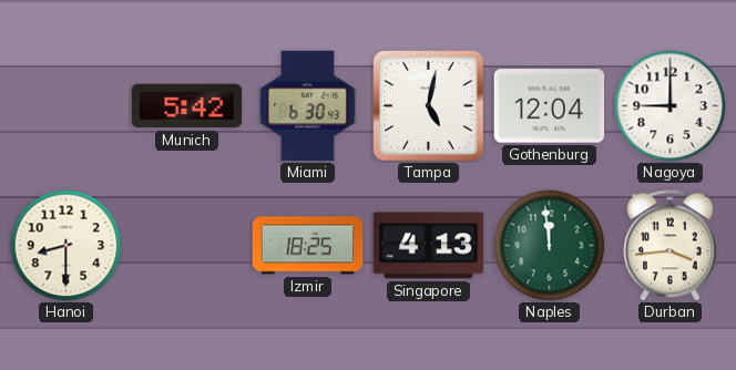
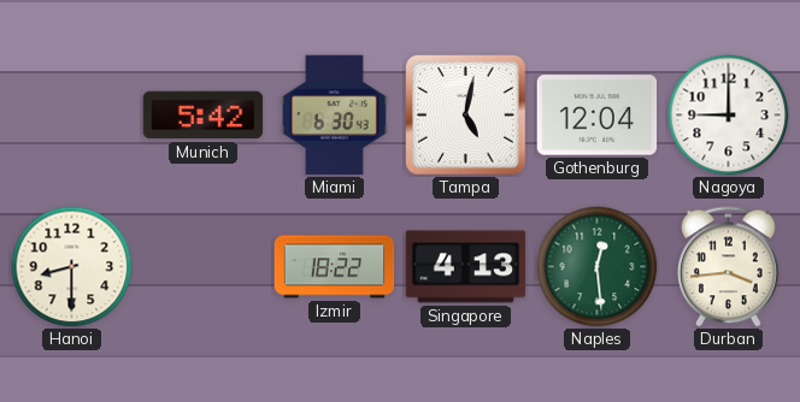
Izmir: 18:25 -> 18:22 (335, 267)
Naples: 11:59 -> 12:29 (598, 267)
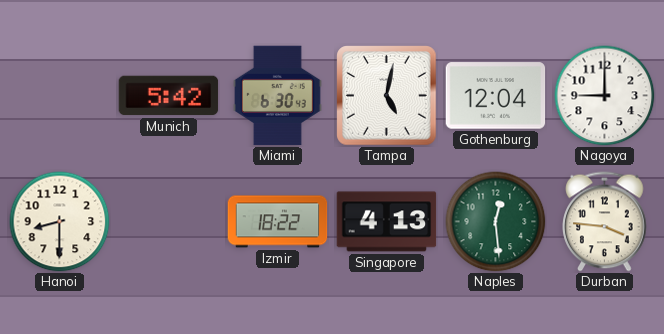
Durban: 3:44 -> 3:46 (605, 222)
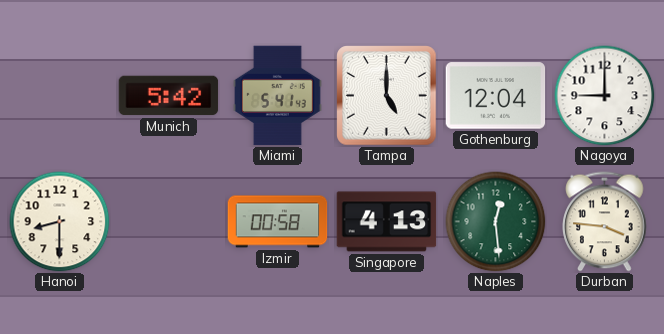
Miami: 6:30 -> 5:41 (277, 96)
Tampa: 5:02 -> 5:00 (387, 96)
Izmir: 18:22 -> 00:58 (278, 222)
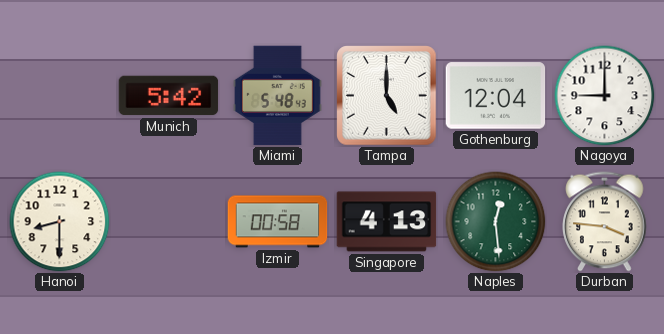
Miami: 5:41 -> 5:48 (277, 96)
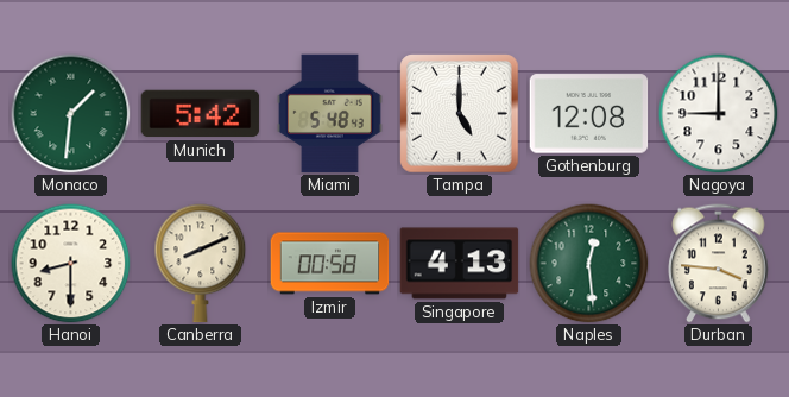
Monaco: none -> 1:31 (71, 114)
Gothenburg: 12:04 -> 12:08 (589, 114)
Canberra: none -> 8:11 (201, 264)
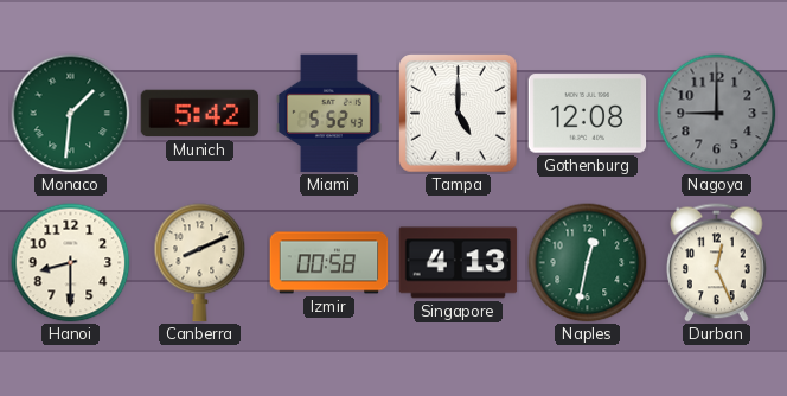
Miami: 5:48 -> 5:52 (328, 114)
Nagoya dial: white -> grey (717, 114)
Naples: 12:29 -> 12:32 (588, 263)
Durban: 3:46 -> 12:26 (717, 263)
